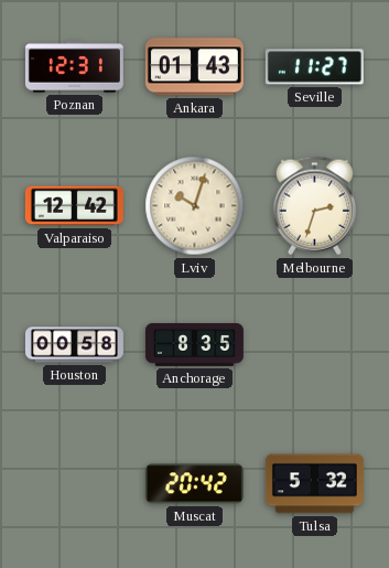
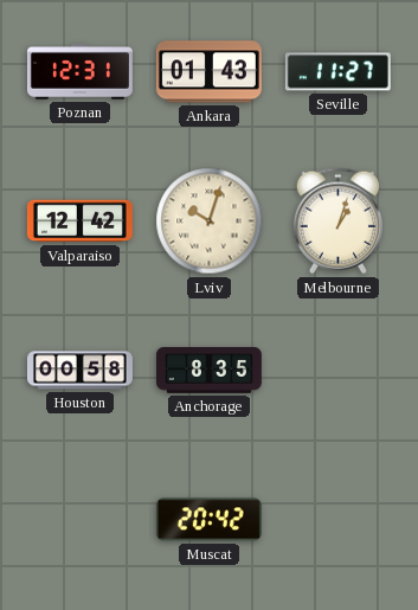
Melbourne: 2:33 -> 1:03 (337, 221)
Tulsa: 5:32 -> none (314, 484)
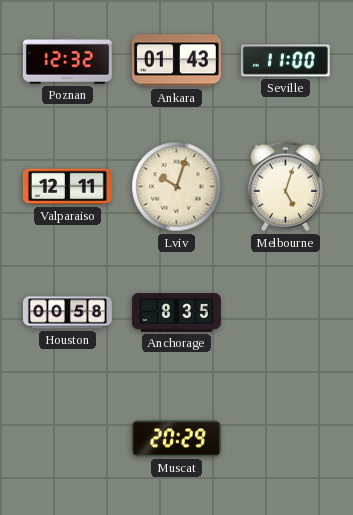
Poznan: 12:31 -> 12:32 (67, 61)
Seville: 11:27 -> 11:00 (285, 61)
Valparaiso: 12:42 -> 12:11 (67, 187)
Melbourne: 1:03 -> 5:03 (285, 187)
Muscat: 20:42 -> 20:29 (176, 439)
